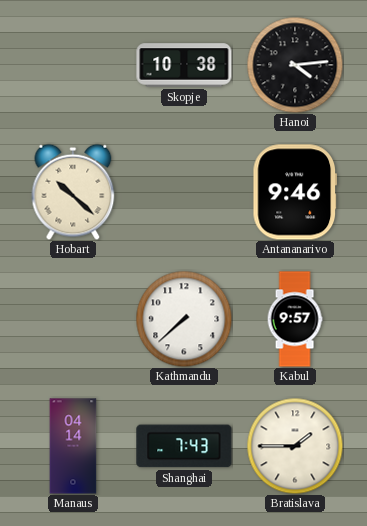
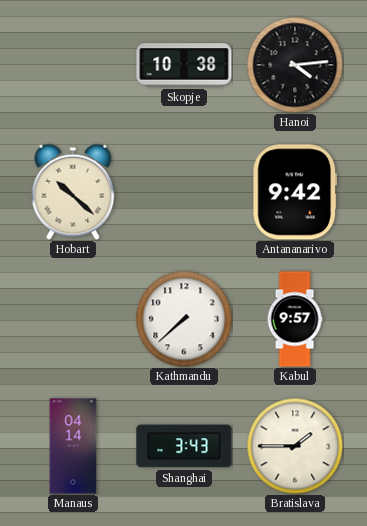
Antananarivo: 9:46 -> 9:42 (295, 192)
Shanghai: 7:43 -> 3:43 (184, 446)
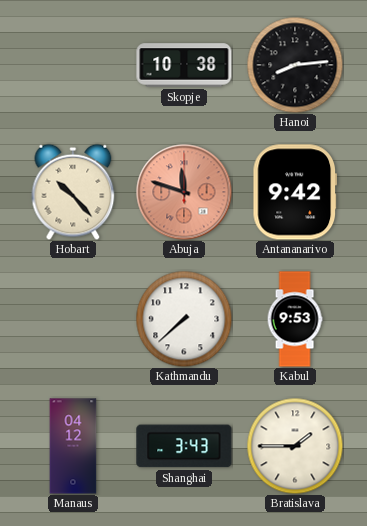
Hanoi: 4:14 -> 8:14 (295, 65)
Hobart: 10:22 -> 10:23 (73, 192)
Abuja: none -> 11:48 (184, 192)
Kabul: 9:57 -> 9:53 (295, 319)
Manaus: 04:14 -> 04:12 (73, 446)
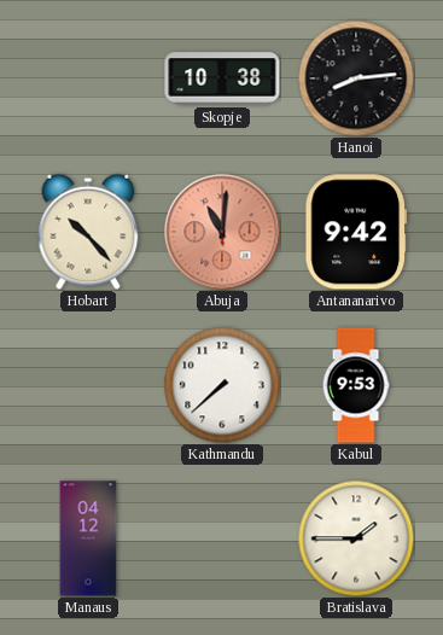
Abuja: 11:48 -> 11:01 (222, 232)
Shanghai: 3:43 -> none (184, 446)
